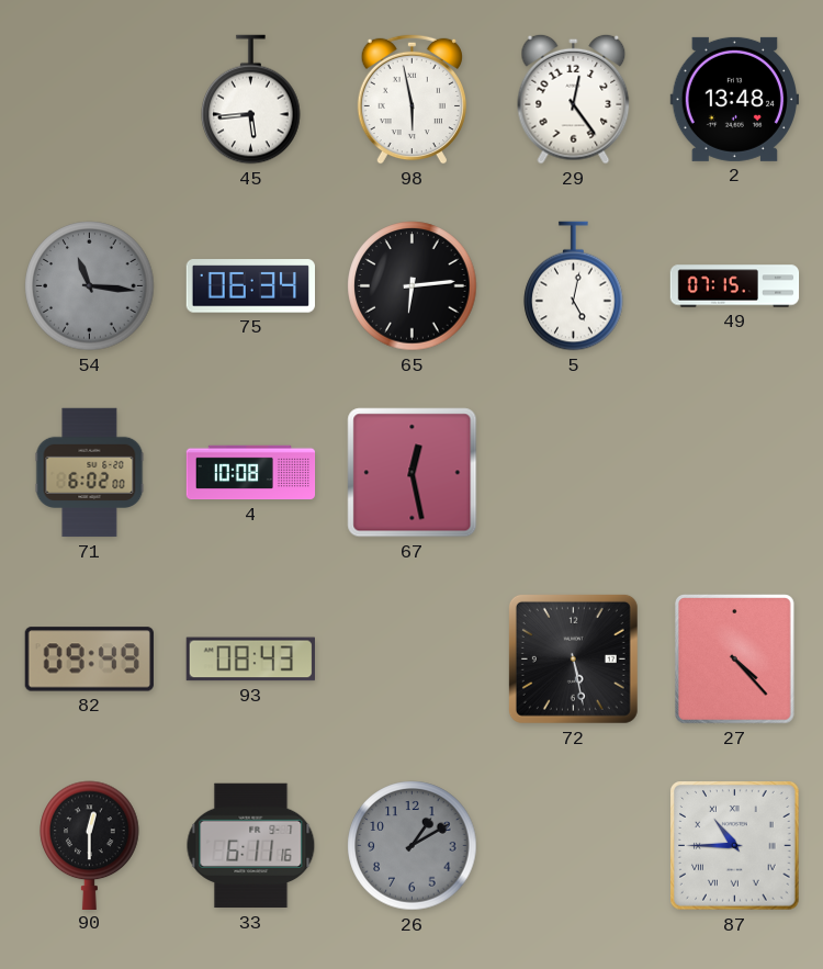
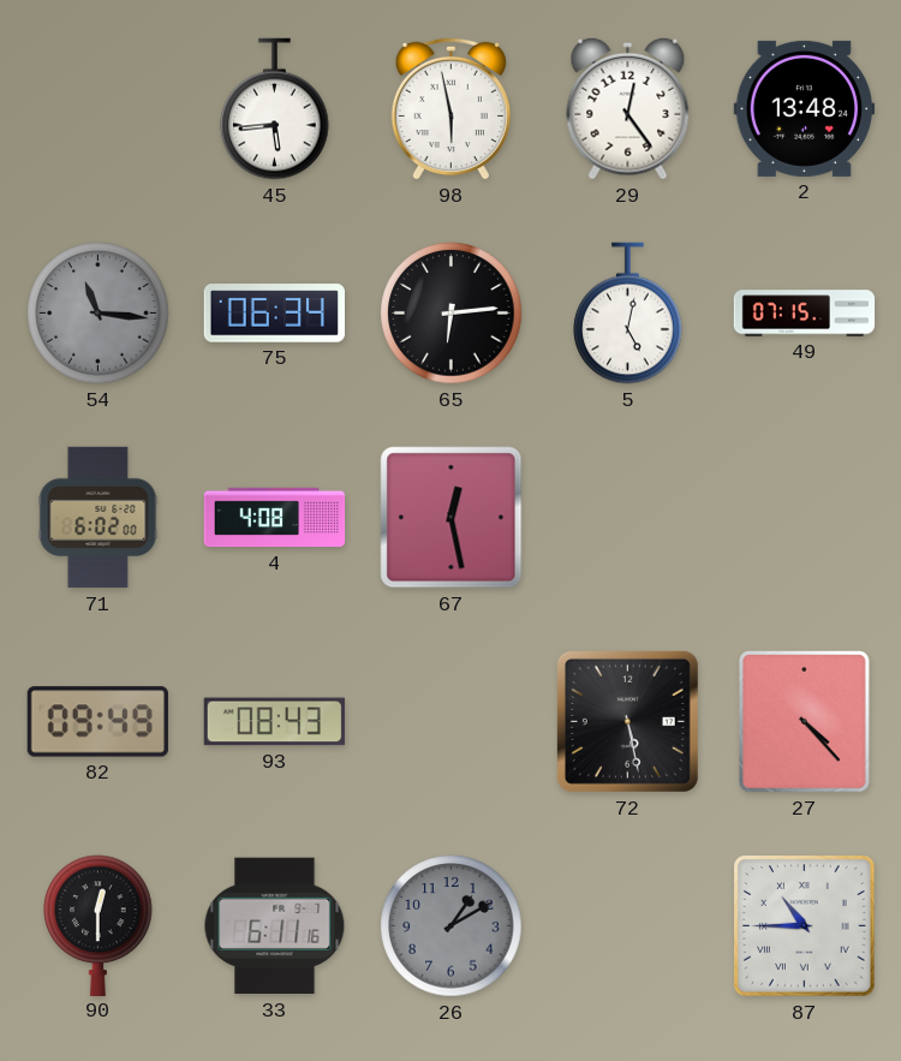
4: 10:08 -> 4:08 (275, 518)
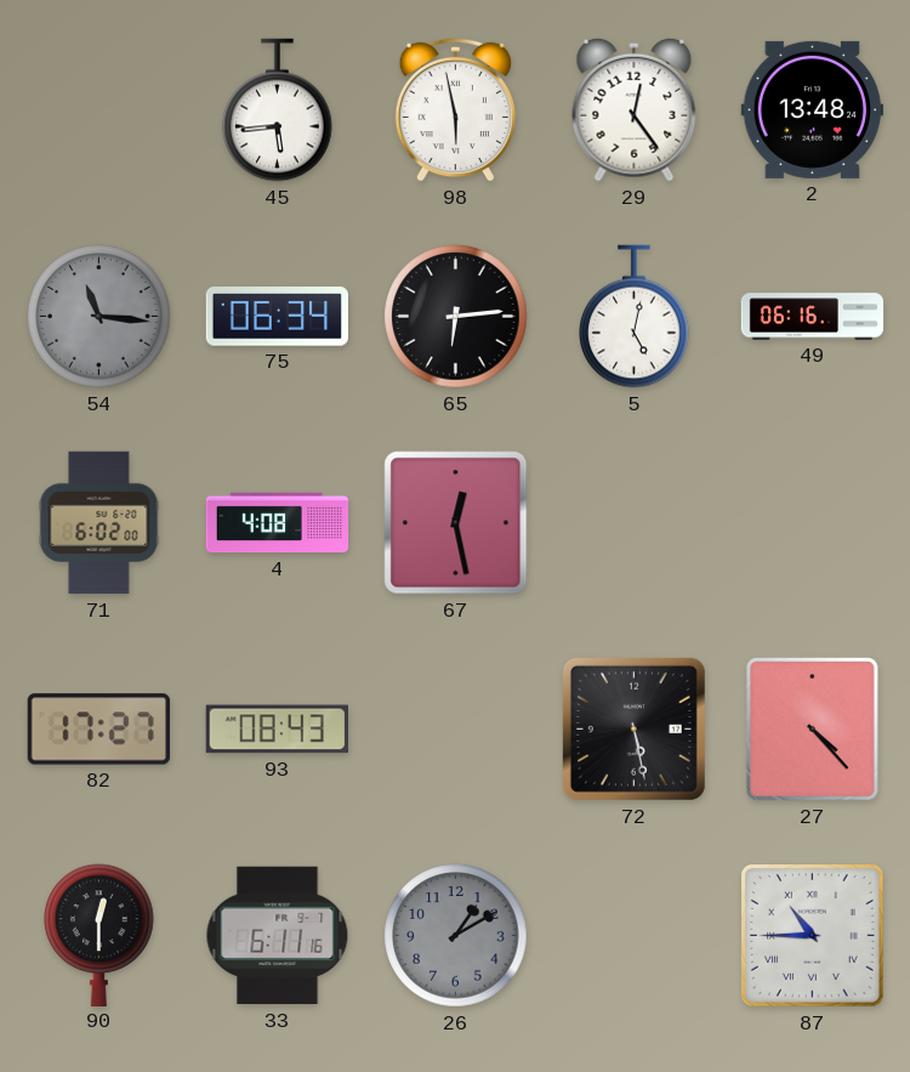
49: 07:15 -> 06:16 (813, 317)
82: 09:49 -> 17:27 (98, 730)
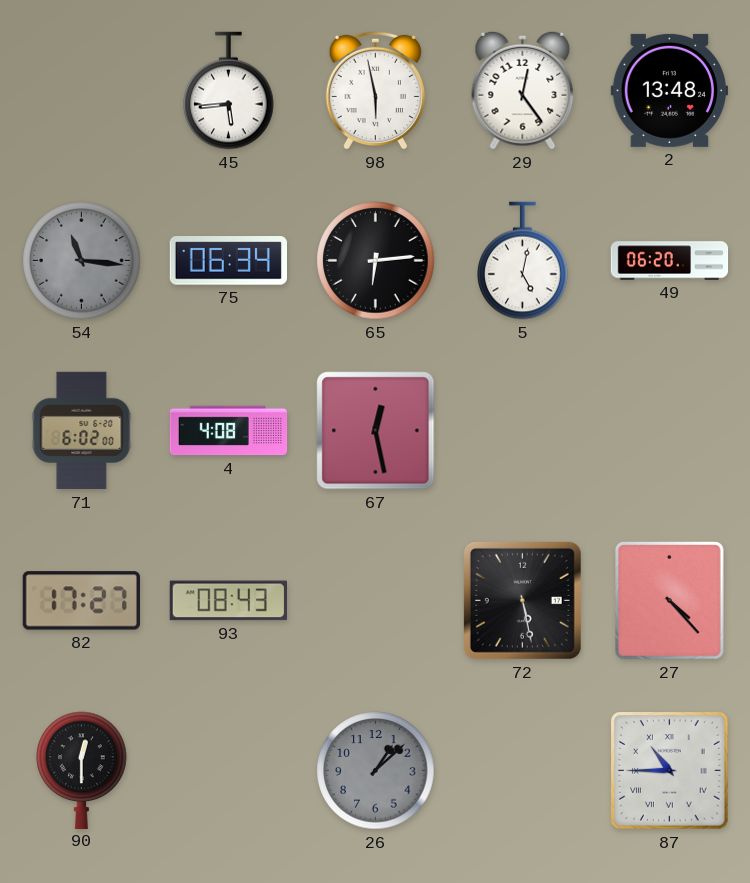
49: 06:16 -> 06:20 (670, 261)
33: 6:11 -> none (278, 936)
26: 1:10 -> 1:08 (376, 771)
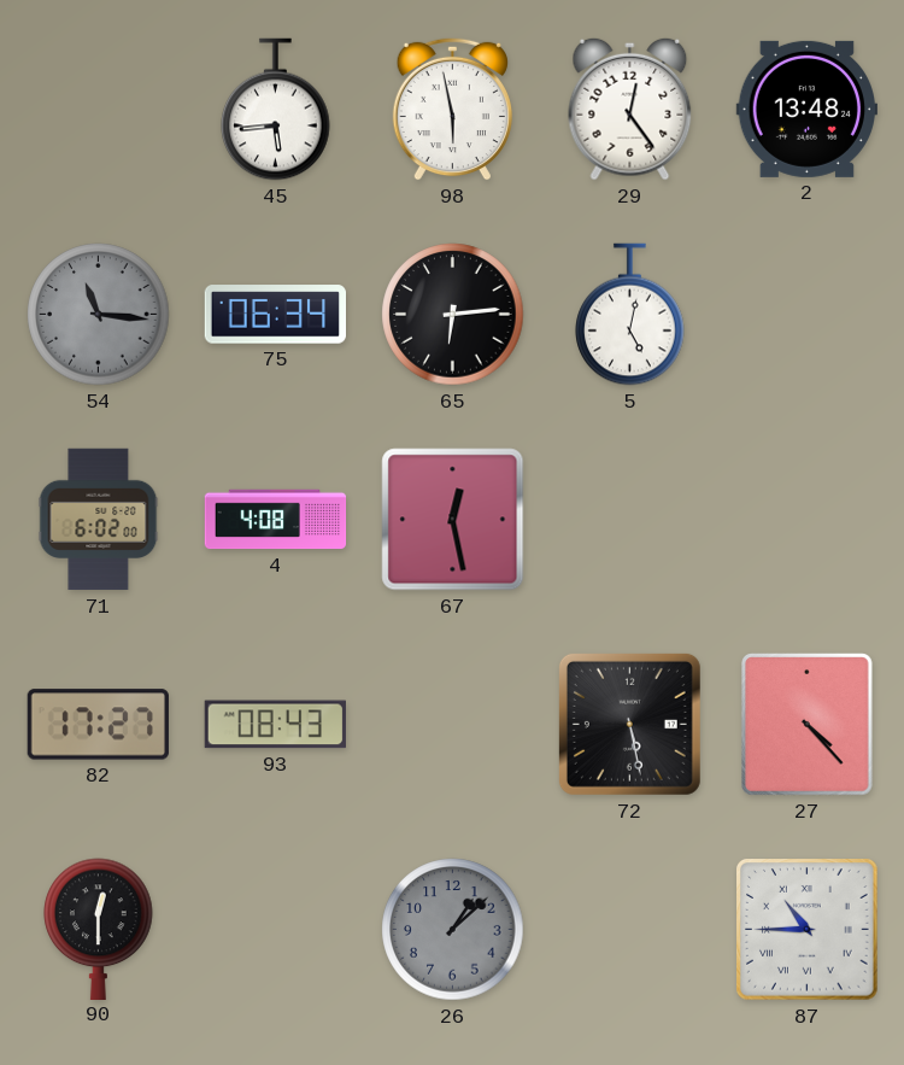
49: 06:20 -> none (670, 261)
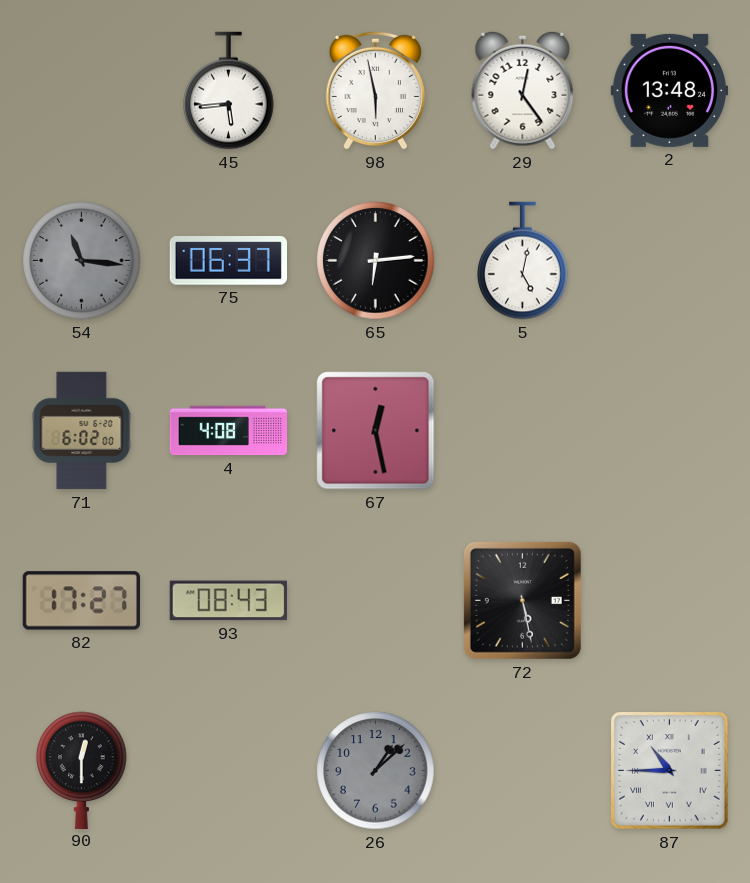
75: 06:34 -> 06:37 (228, 261)
27: 4:23 -> none (808, 725)
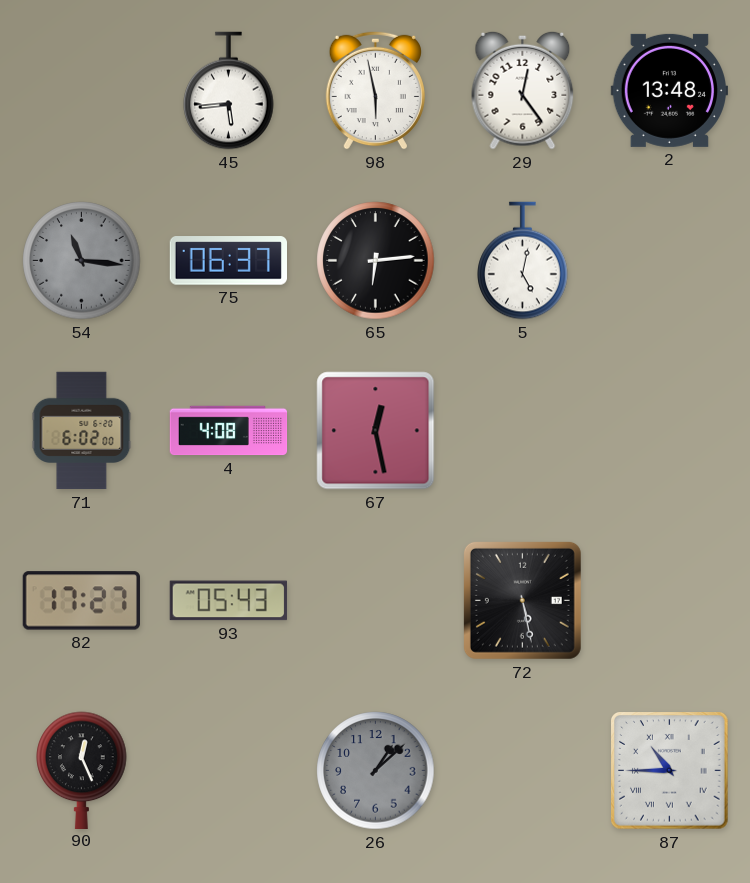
93: 08:43 -> 05:43 (228, 601)
90: 12:30 -> 12:26 (82, 770)
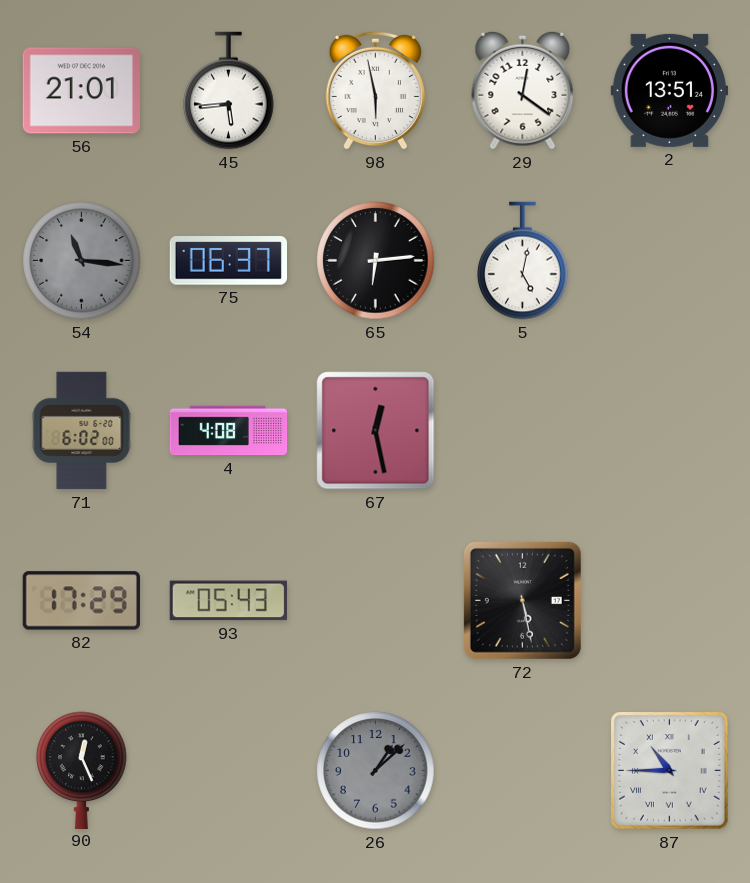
56: none -> 21:01 (81, 91)
29: 12:24 -> 12:21 (523, 90)
2: 13:48 -> 13:51 (669, 90)
82: 17:27 -> 17:29 (81, 601)
